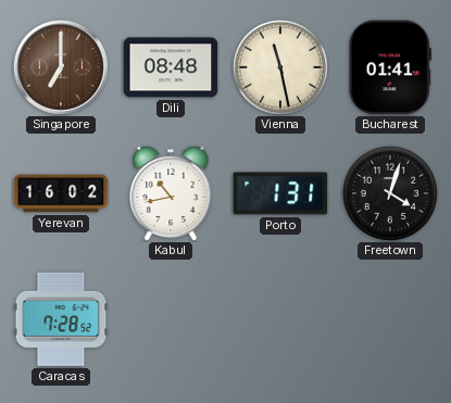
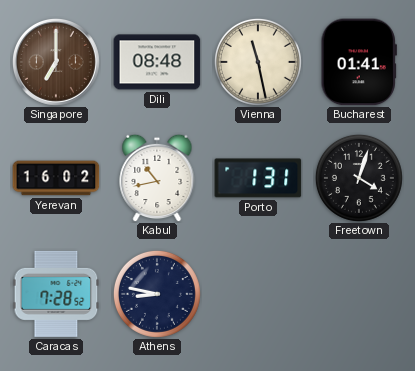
Athens: none -> 8:47 (157, 294)
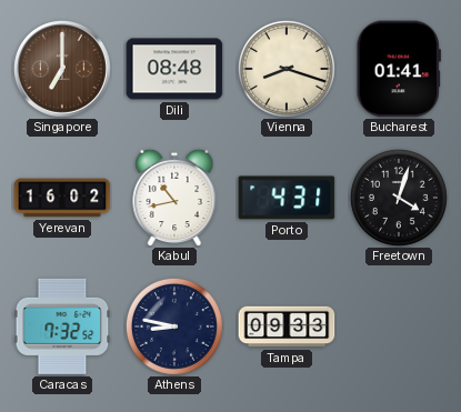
Vienna: 11:28 -> 8:18 (287, 69)
Porto: 1:31 -> 4:31 (287, 198)
Caracas: 7:28 -> 7:32 (62, 326)
Tampa: none -> 09:33 (287, 326)
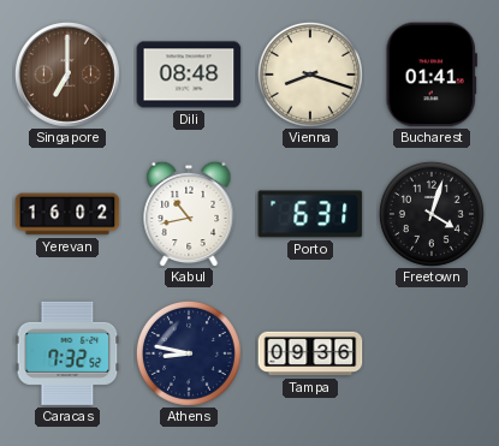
Porto: 4:31 -> 6:31 (310, 214)
Tampa: 09:33 -> 09:36 (310, 353)
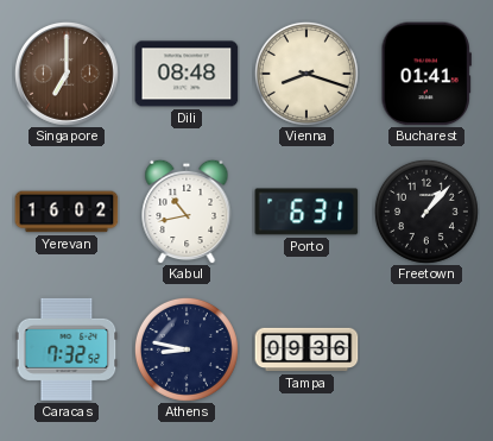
Freetown: 4:03 -> 1:07 (426, 212)
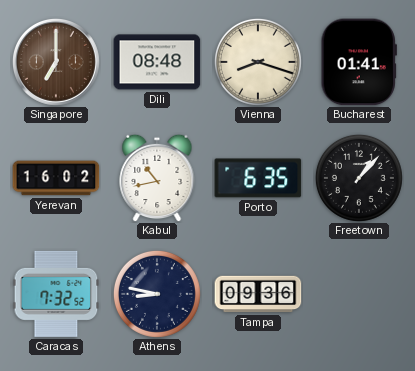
Porto: 6:31 -> 6:35 (258, 178)
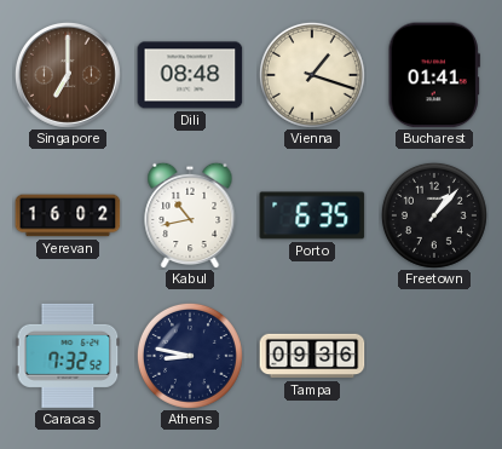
Vienna: 8:18 -> 1:18 (312, 75)
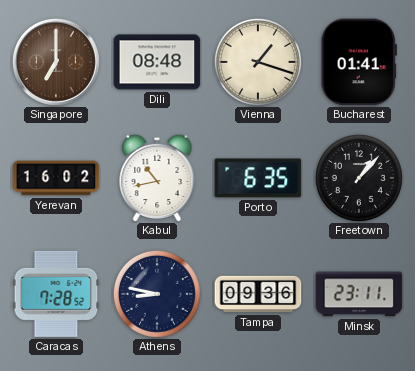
Caracas: 7:32 -> 7:28 (56, 294)
Minsk: none -> 23:11 (359, 294)
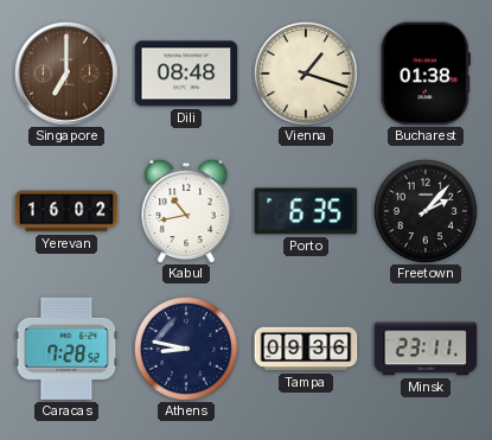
Bucharest: 01:41 -> 01:38 (426, 74)
Freetown: 1:07 -> 2:07 (426, 211)
